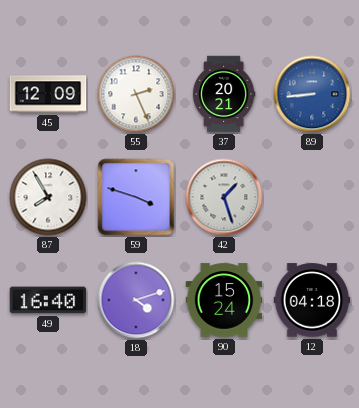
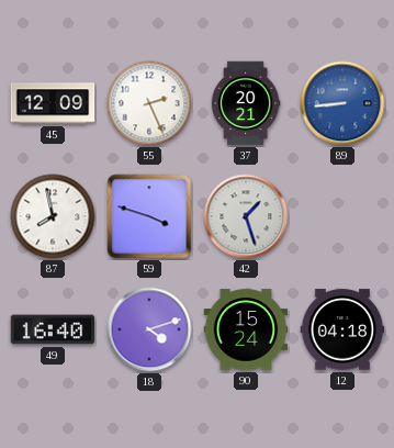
87: 7:55 -> 7:58 (53, 216)
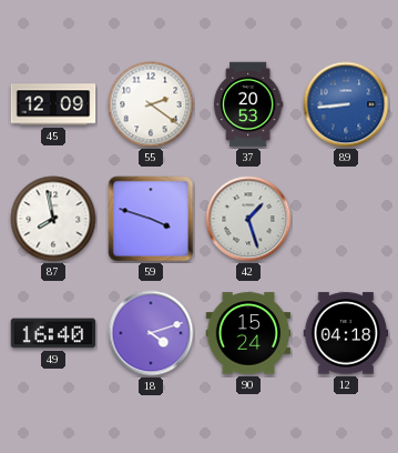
55: 2:26 -> 2:21 (151, 104)
37: 20:21 -> 20:53 (248, 104)
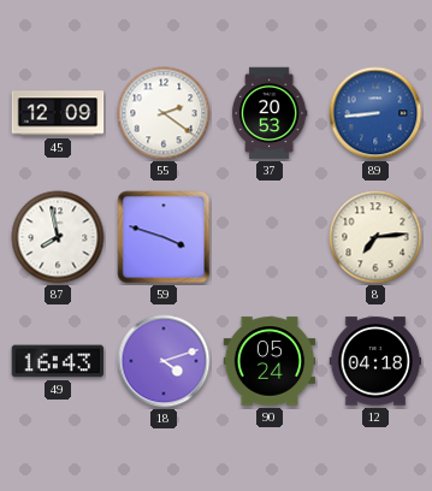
42: 1:27 -> none (248, 219)
8: none -> 7:14 (375, 237)
49: 16:40 -> 16:43 (58, 361)
90: 15:24 -> 05:24 (270, 361)
